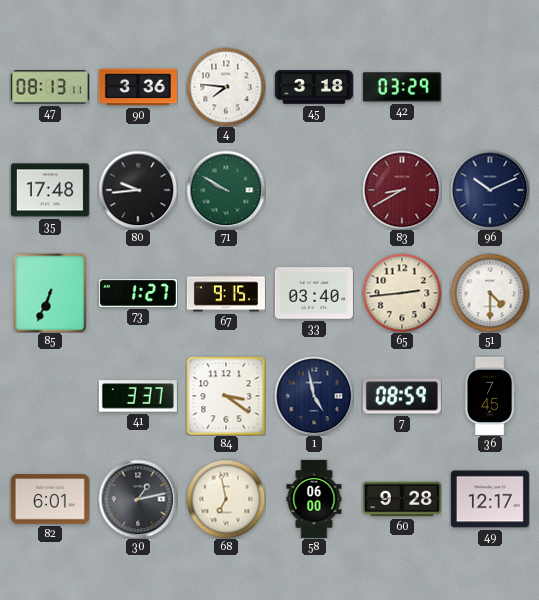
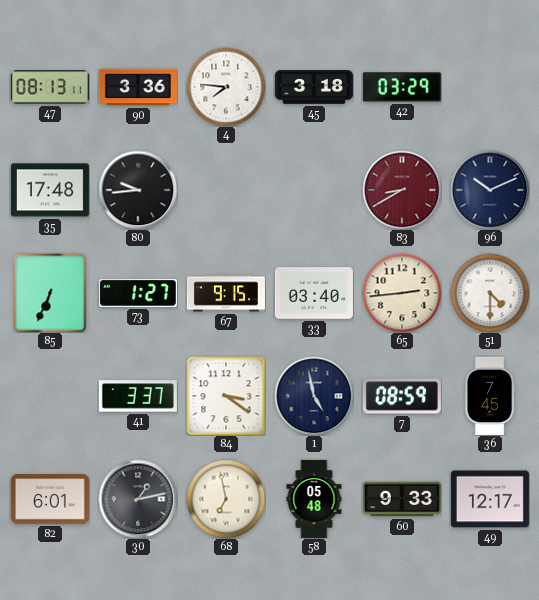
71: 9:50 -> none (226, 190)
58: 06:00 -> 05:48 (314, 499)
60: 9:28 -> 9:33 (402, 499)
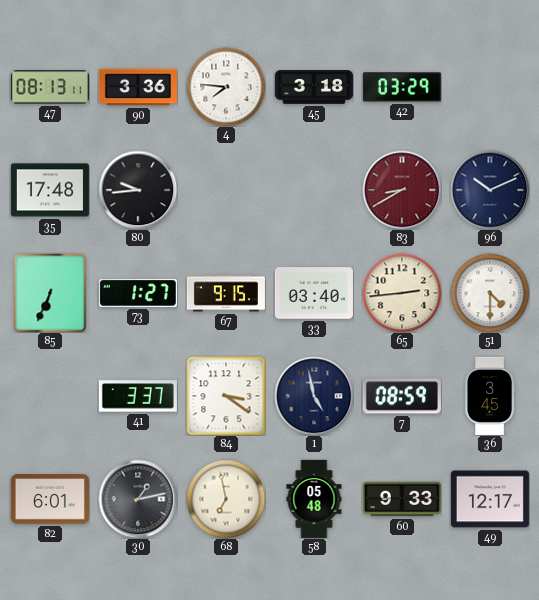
36: 7:45 -> 3:45 (489, 396)
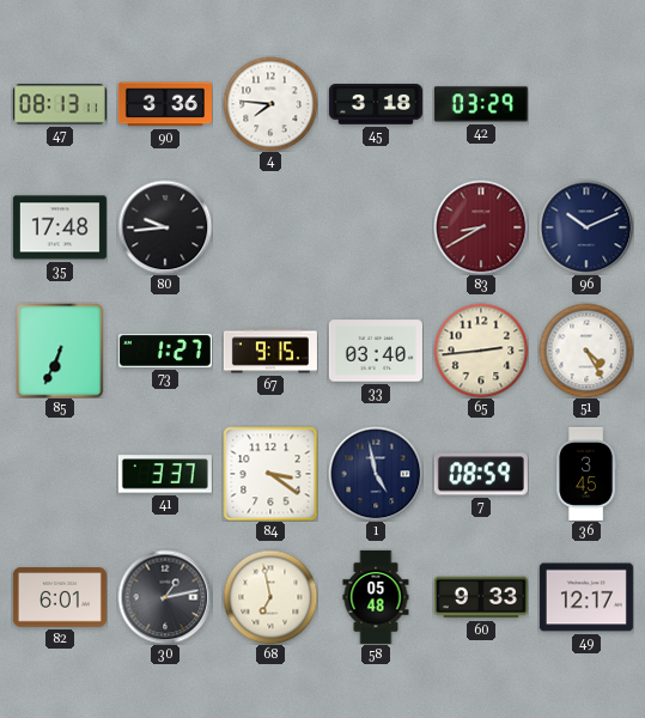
51: 4:30 -> 4:25 (586, 351)
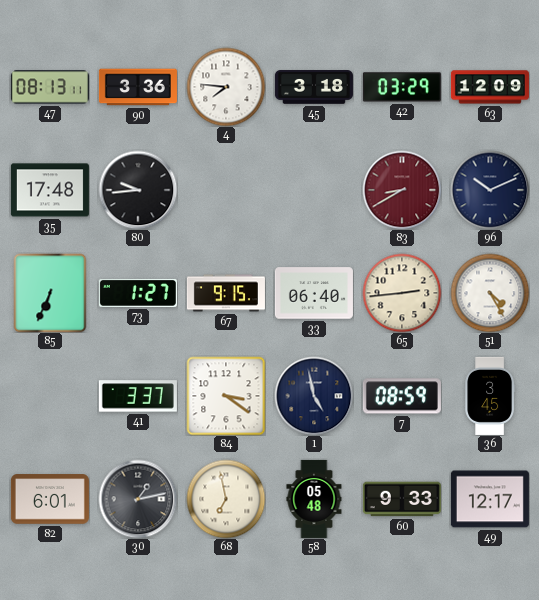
63: none -> 12:09 (490, 87)
33: 03:40 -> 06:40 (314, 293)
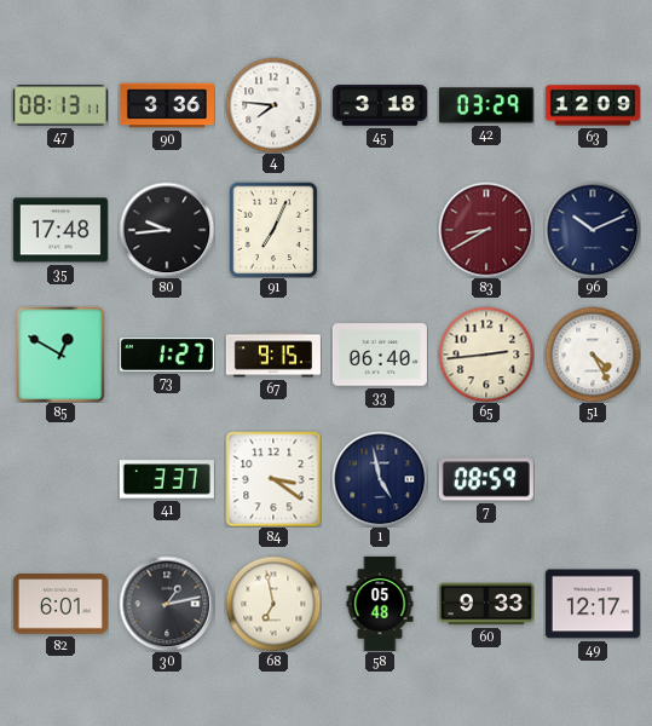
91: none -> 7:04 (273, 230)
85: 6:34 -> 12:50 (60, 355)
36: 3:45 -> none (489, 396)
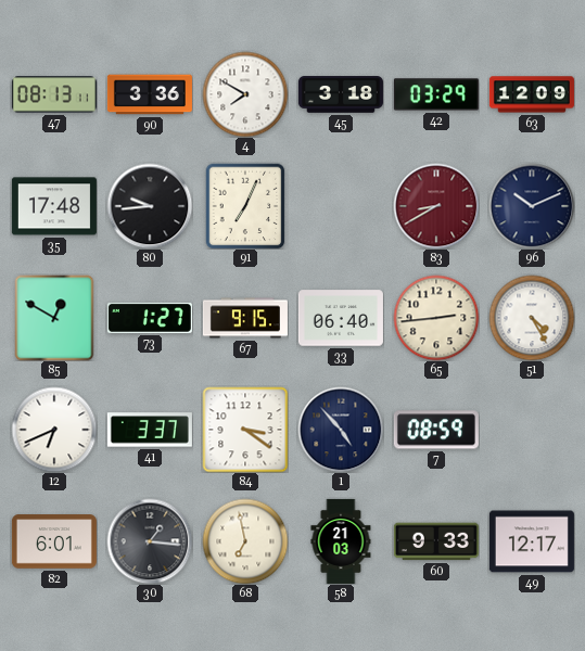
4: 7:46 -> 7:50 (245, 94)
12: none -> 6:41 (54, 430)
1: 4:58 -> 4:53 (341, 430)
30: 1:13 -> 1:16 (150, 541)
58: 05:48 -> 21:03 (341, 541)
